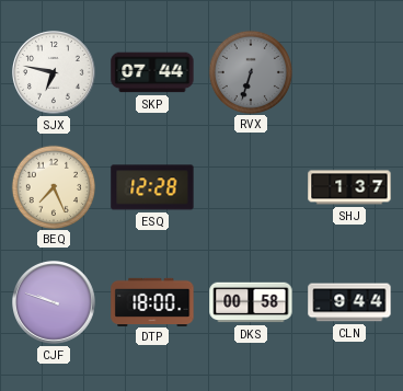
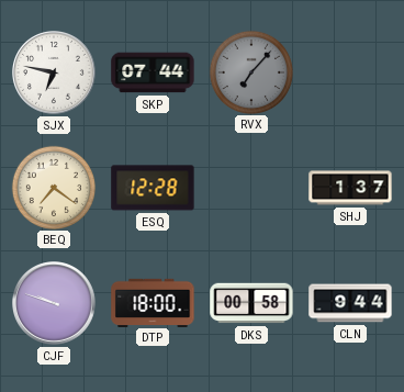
RVX: 6:33 -> 7:07 (250, 71)
BEQ: 7:26 -> 7:21 (53, 187)
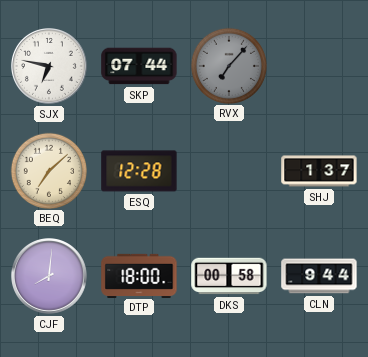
BEQ: 7:21 -> 7:08 (48, 170)
CJF: 9:48 -> 8:01 (50, 277)
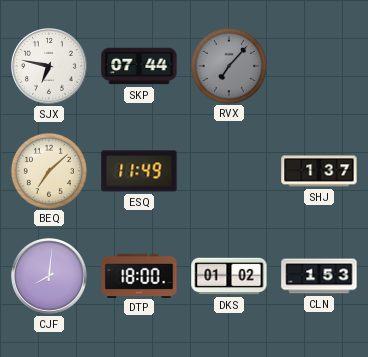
ESQ: 12:28 -> 11:49 (139, 171)
DKS: 00:58 -> 01:02 (229, 276)
CLN: 9:44 -> 1:53 (319, 276)
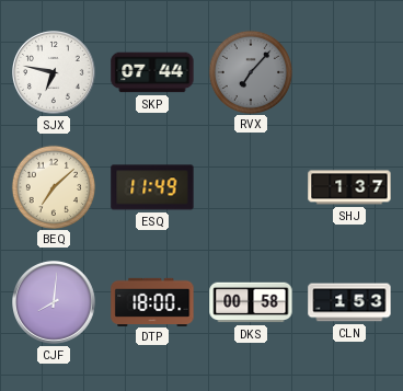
DKS: 01:02 -> 00:58 (251, 302)
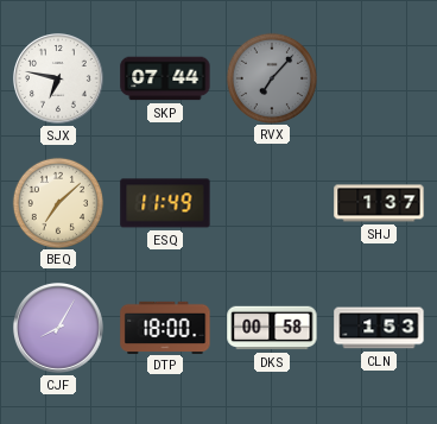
CJF: 8:01 -> 8:05 (59, 329)
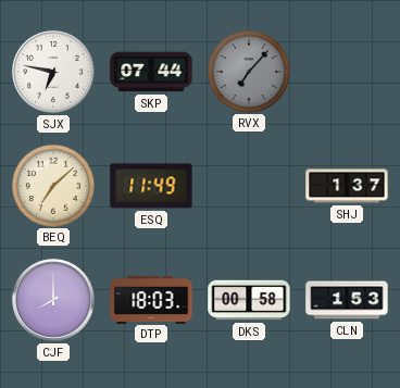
CJF: 8:05 -> 8:00 (54, 301)
DTP: 18:00 -> 18:03 (151, 299)
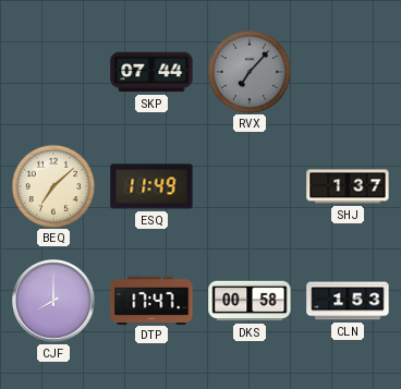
SJX: 6:47 -> none (54, 73)
DTP: 18:03 -> 17:47 (151, 300)
